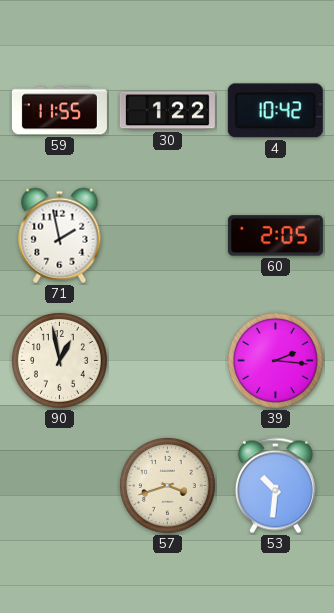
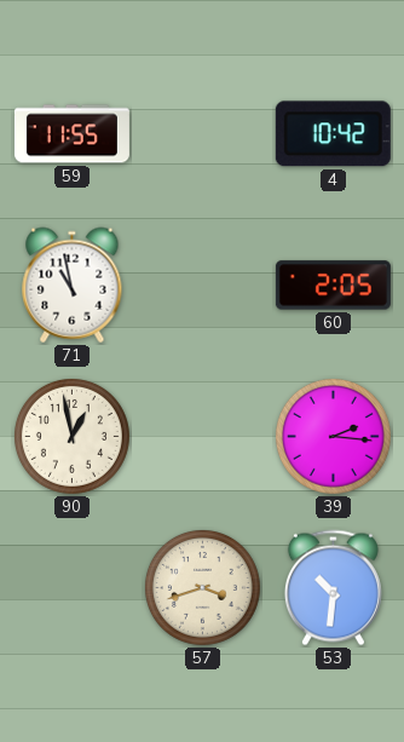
30: 1:22 -> none (167, 111)
71: 1:58 -> 10:58 (73, 286)
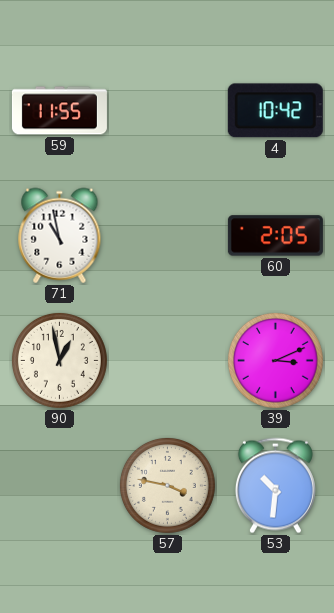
39: 2:16 -> 3:11 (275, 360)
57: 3:42 -> 3:47 (167, 485)
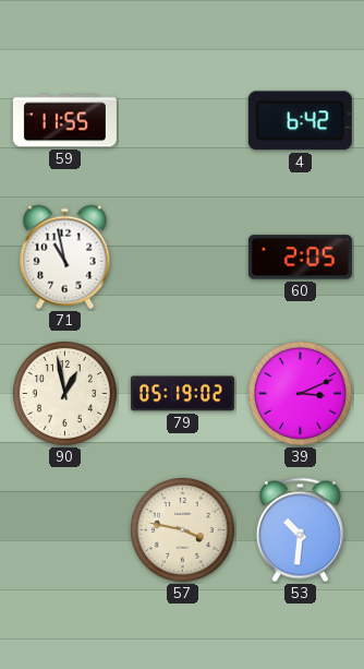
4: 10:42 -> 6:42 (300, 121)
79: none -> 05:19 (182, 394)
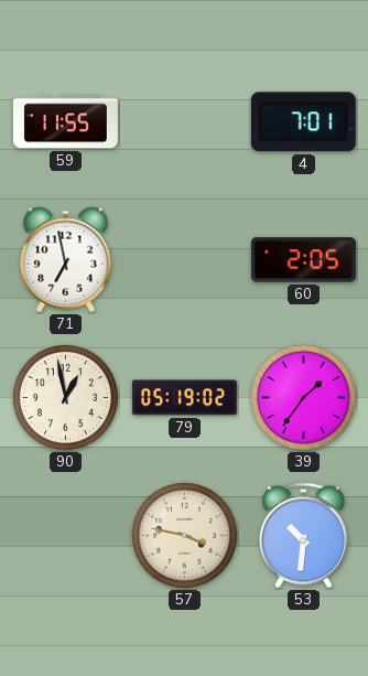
4: 6:42 -> 7:01 (303, 122)
71: 10:58 -> 6:58 (66, 260)
39: 3:11 -> 1:36 (303, 397)
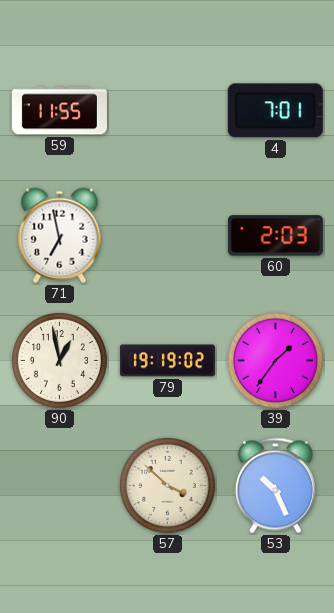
60: 2:05 -> 2:03 (275, 236)
79: 05:19 -> 19:19 (167, 361)
57: 3:47 -> 3:52 (167, 485)
53: 10:31 -> 10:26 (275, 486)
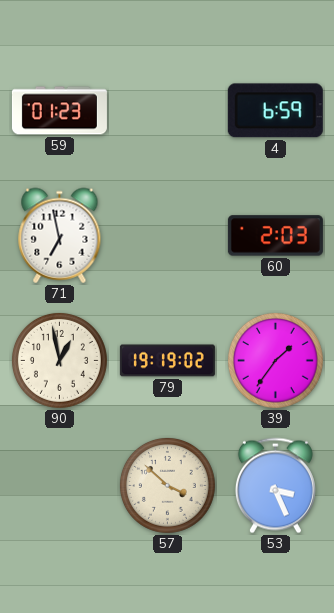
59: 11:55 -> 01:23 (59, 111)
4: 7:01 -> 6:59 (275, 111)
53: 10:26 -> 3:26 (275, 486)
